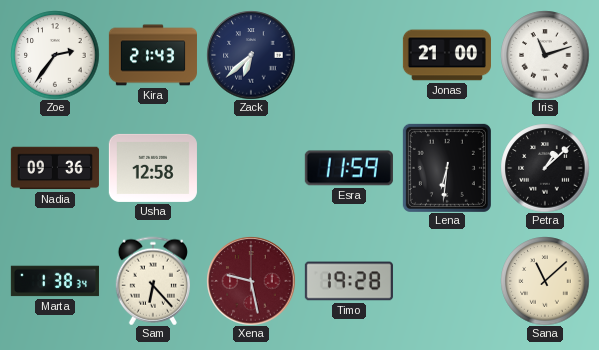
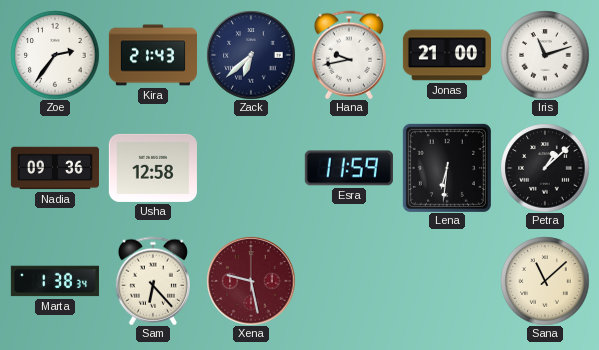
Hana: none -> 9:43 (349, 55)
Timo: 19:28 -> none (349, 281)
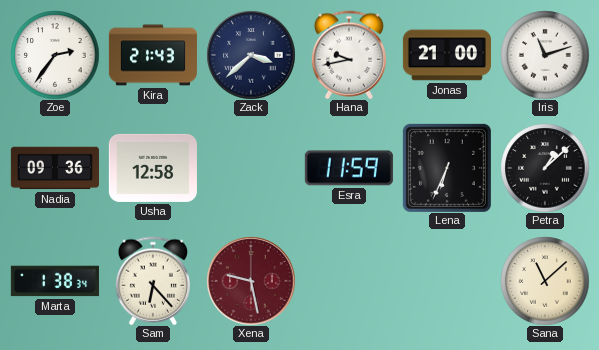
Zack: 6:38 -> 3:38 (251, 55)
Lena: 6:31 -> 6:34 (447, 168)
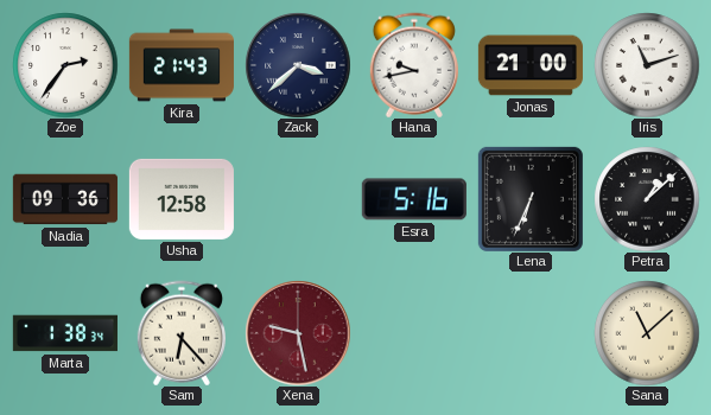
Esra: 11:59 -> 5:16 (414, 199)
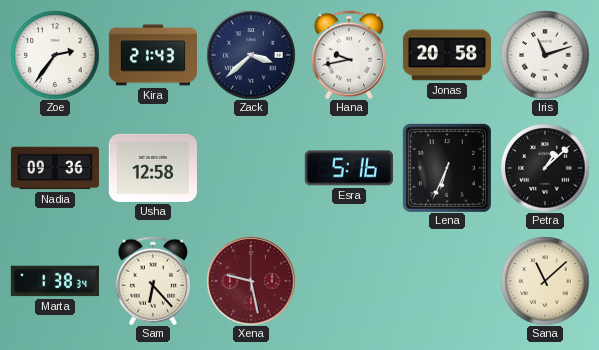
Jonas: 21:00 -> 20:58 (447, 55)
